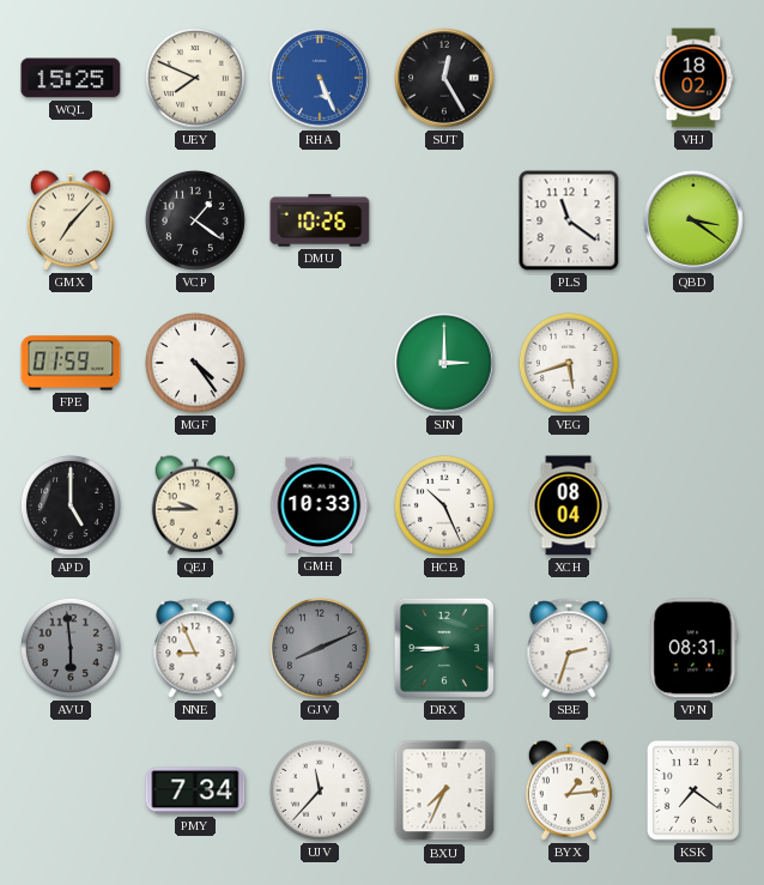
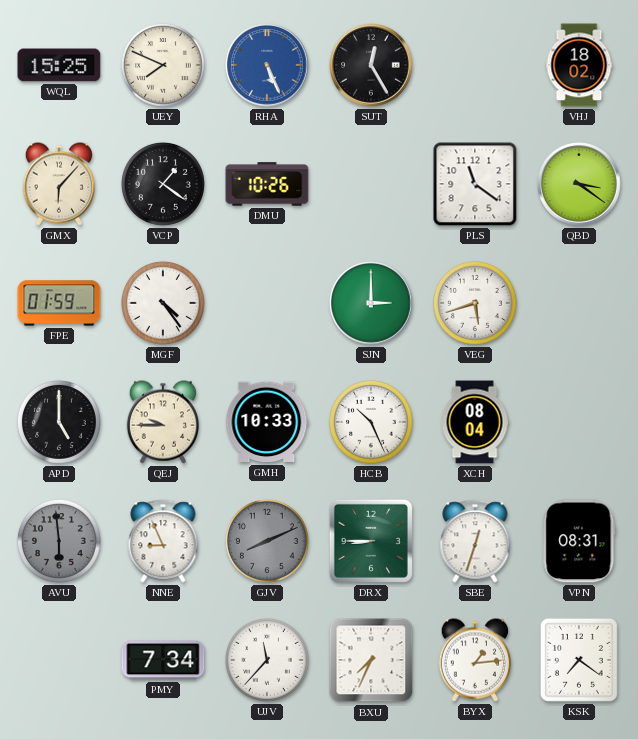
GMX: 7:07 -> 6:07 (58, 184)
SBE: 2:33 -> 12:33 (475, 541)
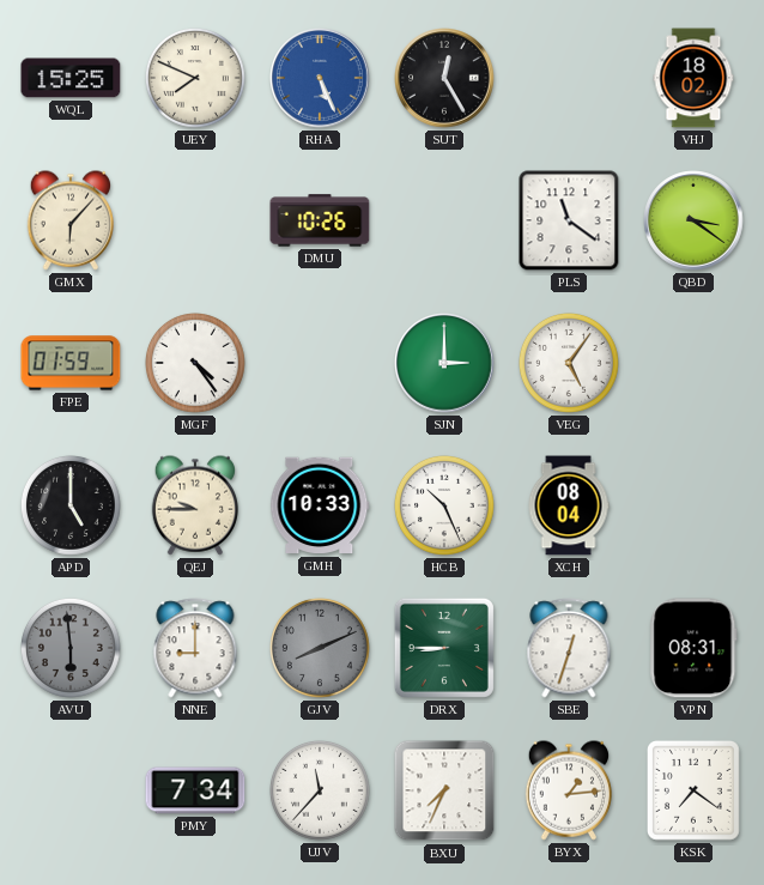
VCP: 1:21 -> none (163, 184)
VEG: 5:42 -> 5:06 (569, 363)
NNE: 8:56 -> 9:00 (195, 648)
